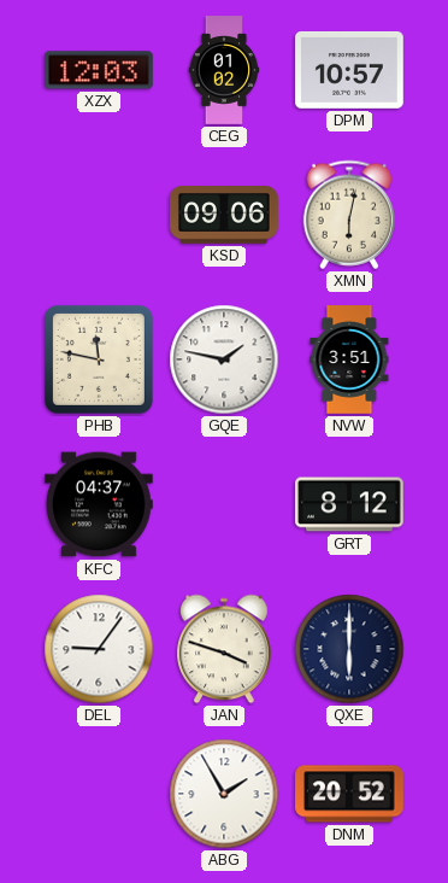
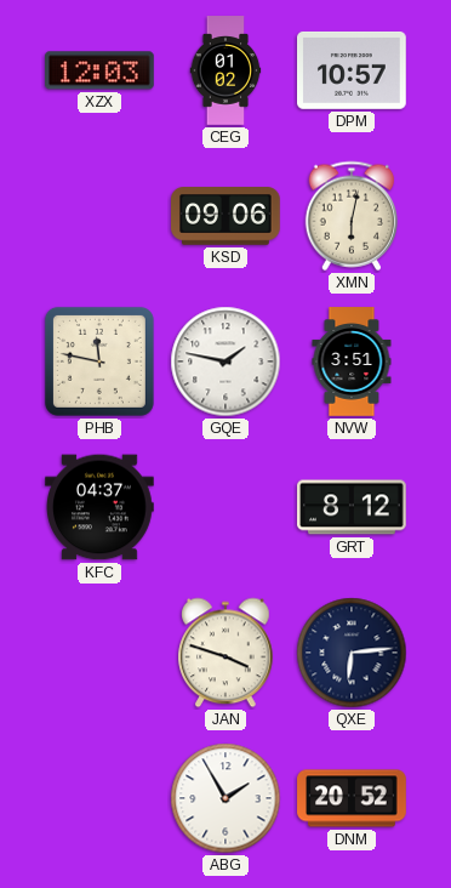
DEL: 9:06 -> none (99, 649)
QXE: 6:00 -> 6:14 (352, 653)
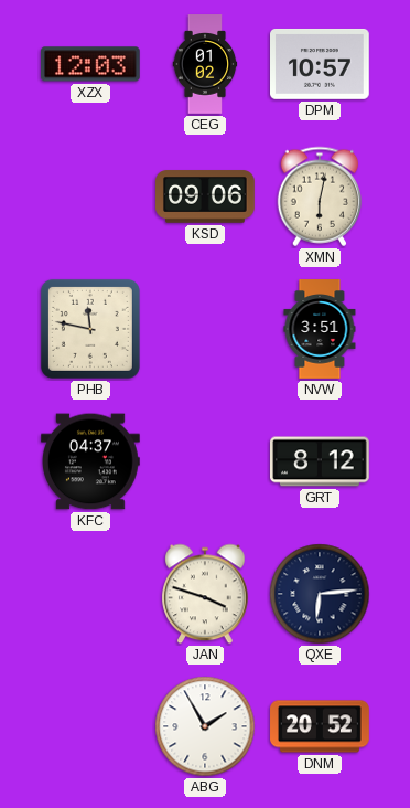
GQE: 1:47 -> none (225, 362)
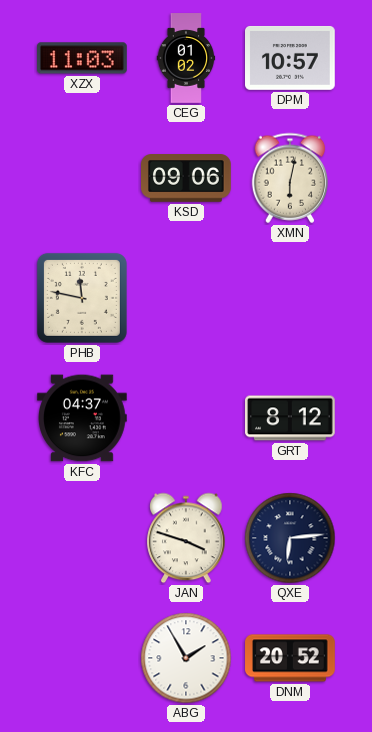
XZX: 12:03 -> 11:03 (83, 58)
NVW: 3:51 -> none (320, 329)
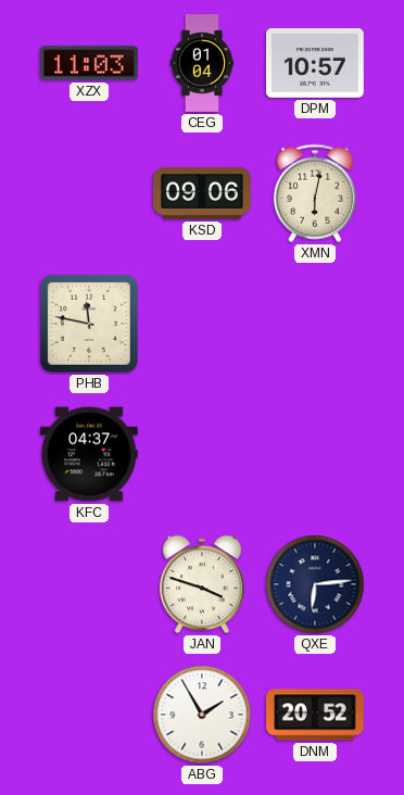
CEG: 01:02 -> 01:04 (202, 63)
GRT: 8:12 -> none (291, 418)
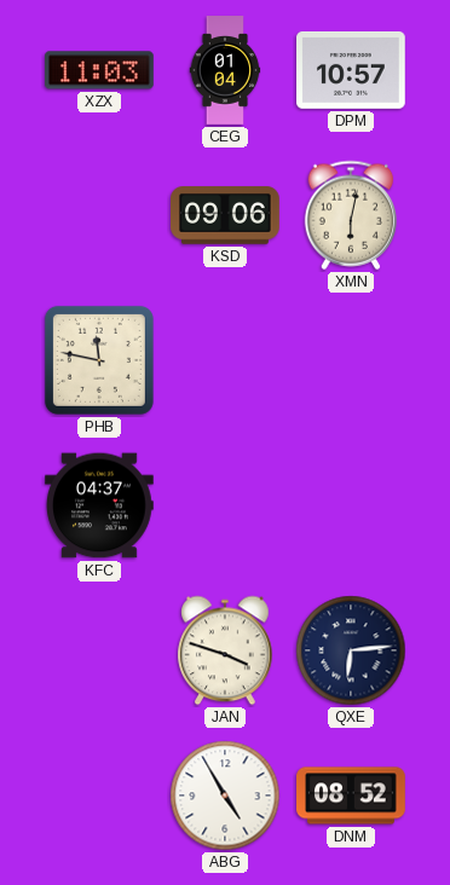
ABG: 1:55 -> 4:55 (225, 796)
DNM: 20:52 -> 08:52 (351, 796)
